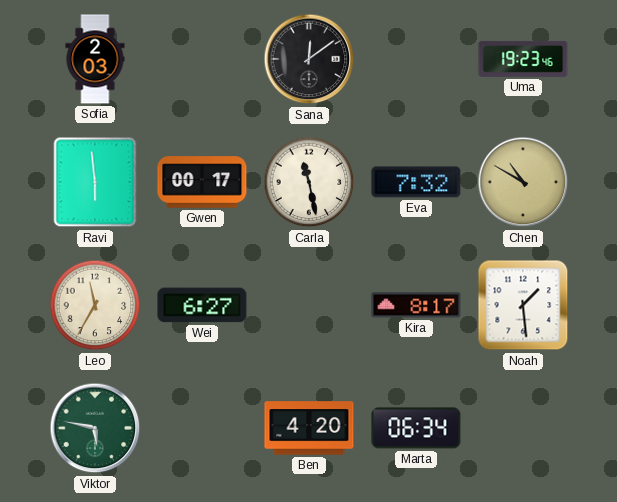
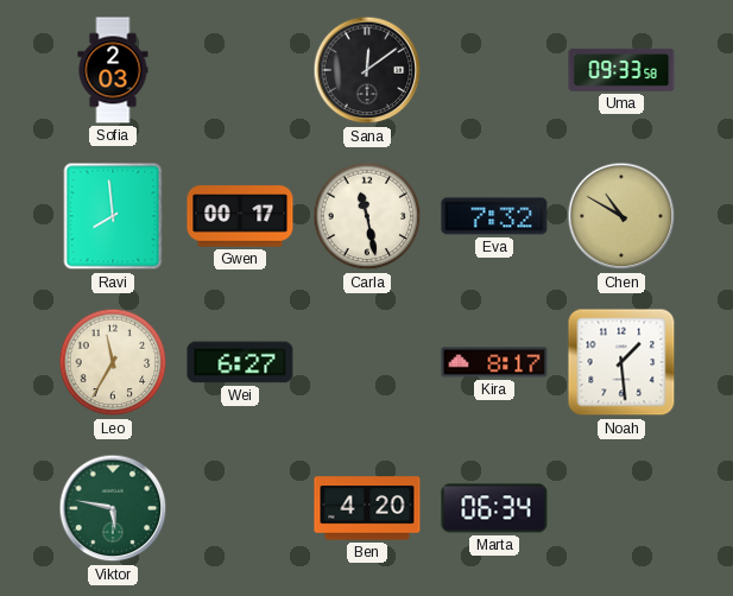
Uma: 19:23 -> 09:33 (621, 70)
Ravi: 5:59 -> 7:59 (113, 216)
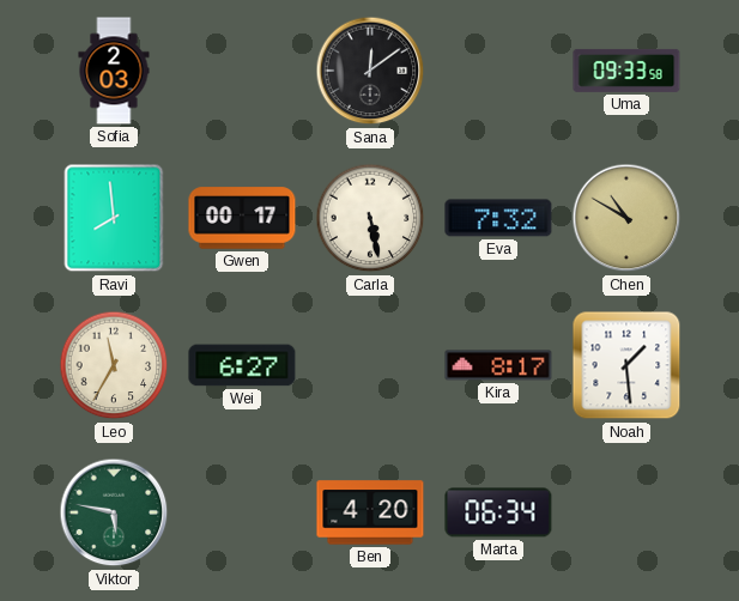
Carla: 11:28 -> 5:28 (370, 218)
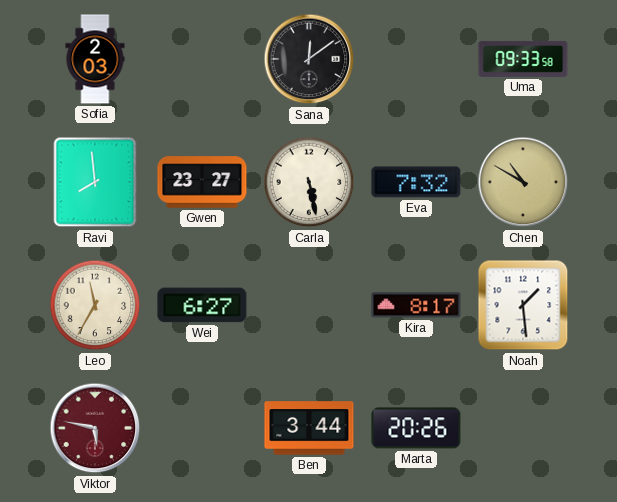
Gwen: 00:17 -> 23:27 (202, 182)
Viktor dial: green -> burgundy (95, 428)
Ben: 4:20 -> 3:44 (309, 428)
Marta: 06:34 -> 20:26 (416, 428)
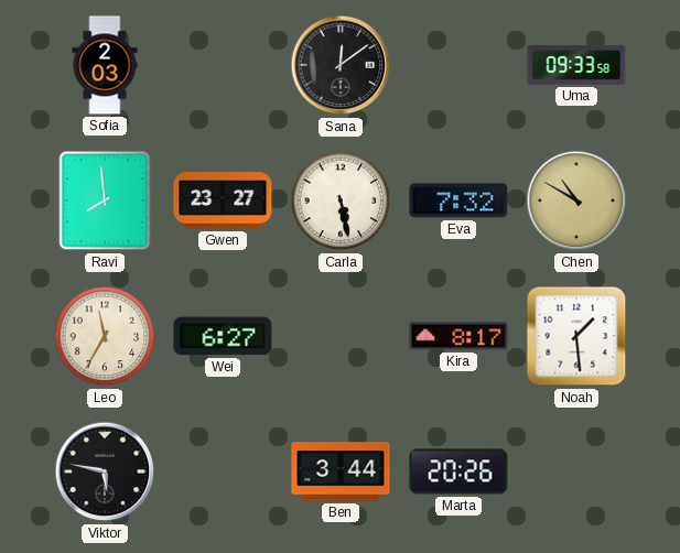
Viktor dial: burgundy -> black (105, 471)
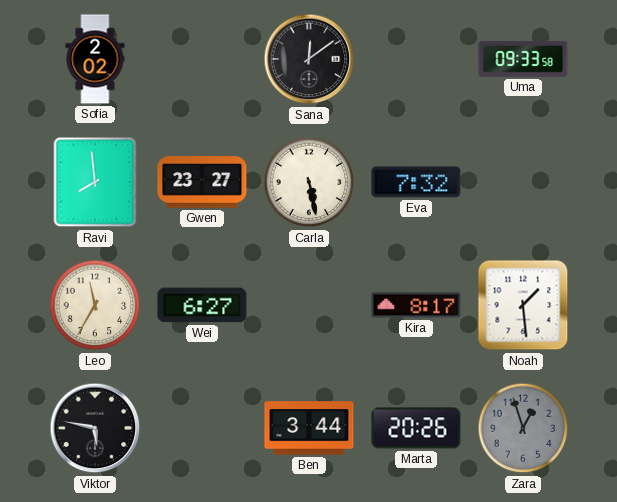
Sofia: 2:03 -> 2:02 (95, 59)
Chen: 10:50 -> none (576, 200)
Zara: none -> 12:57 (523, 428)
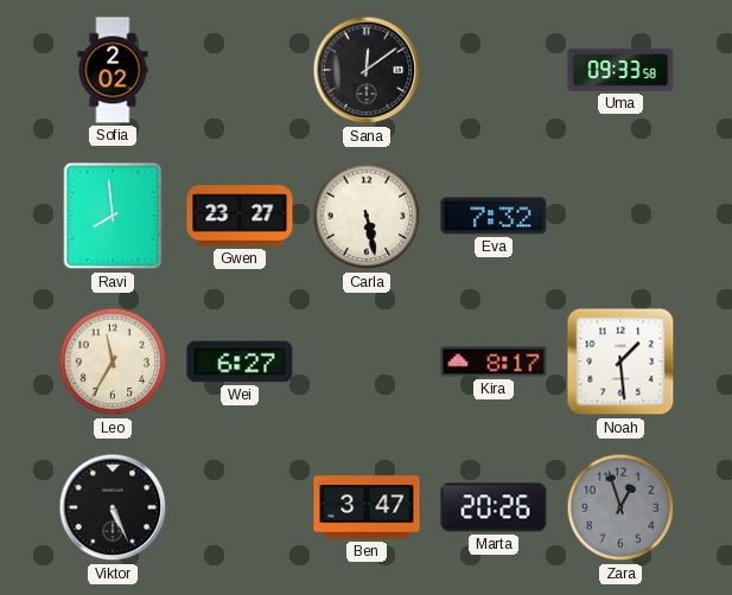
Viktor: 5:47 -> 5:26 (113, 507)
Ben: 3:44 -> 3:47 (367, 507)
